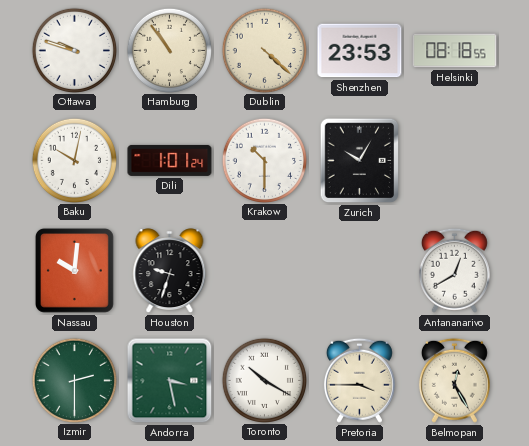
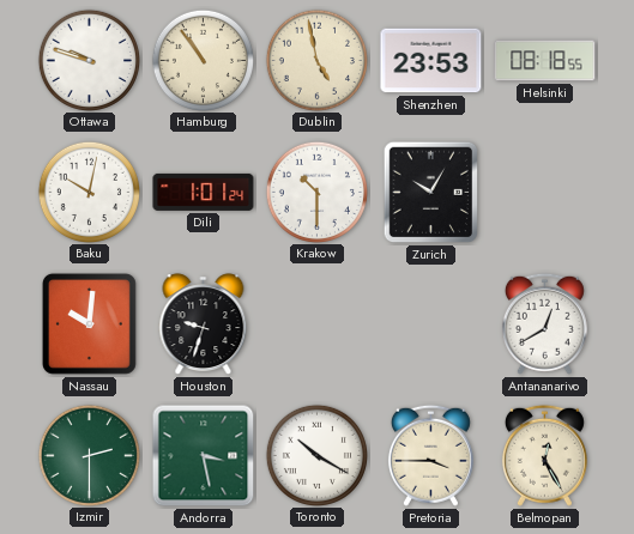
Dublin: 4:22 -> 4:58 (316, 60)
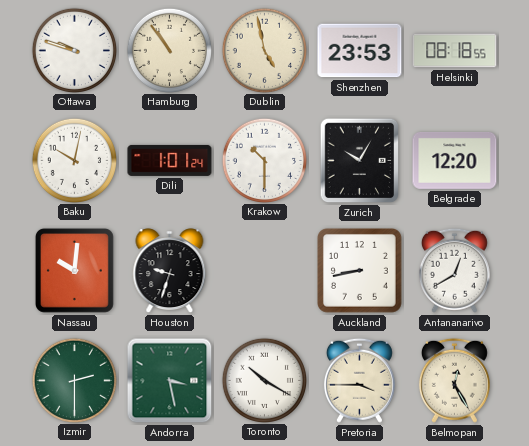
Belgrade: none -> 12:20 (455, 160)
Auckland: none -> 8:43 (360, 271)
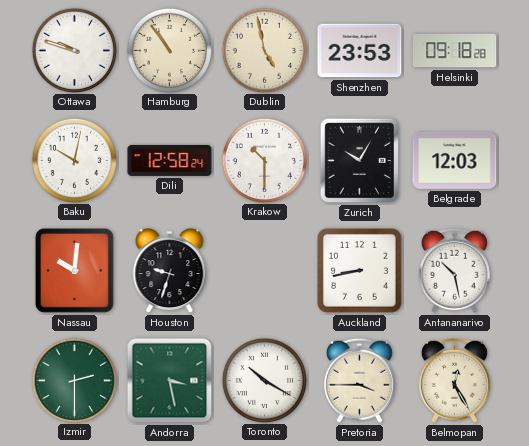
Helsinki: 08:18 -> 09:18 (455, 51)
Dili: 1:01 -> 12:58 (170, 160)
Belgrade: 12:20 -> 12:03 (455, 160)
Antananarivo: 12:40 -> 10:28 (454, 270)
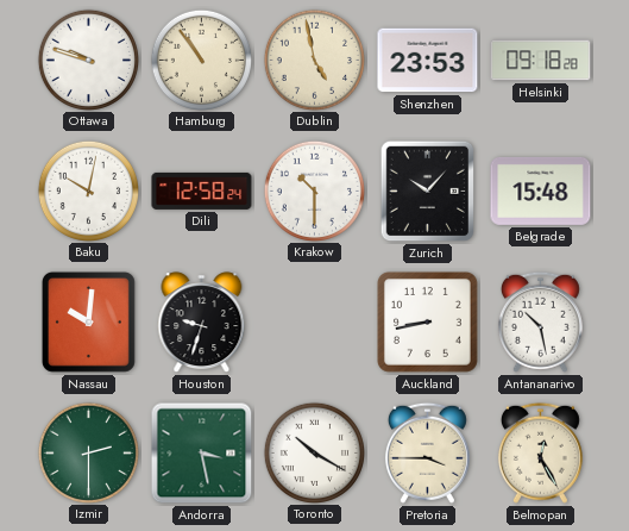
Zurich: 10:05 -> 10:07 (428, 192)
Belgrade: 12:03 -> 15:48 (541, 190)
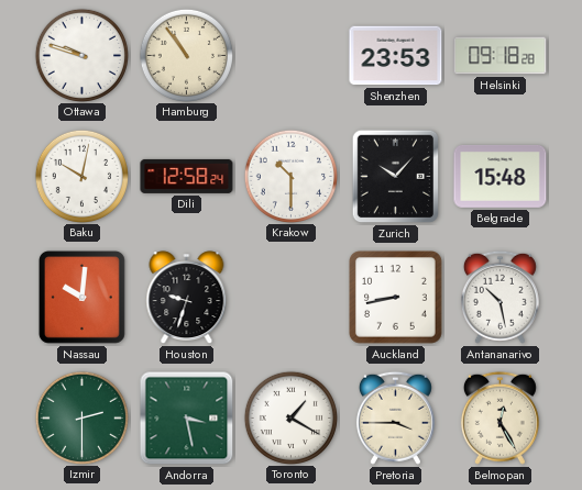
Dublin: 4:58 -> none (314, 60)
Toronto: 10:20 -> 1:20 (290, 417)
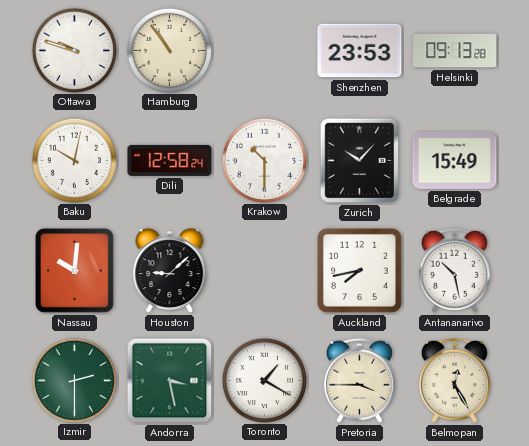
Helsinki: 09:18 -> 09:13 (455, 51)
Belgrade: 15:48 -> 15:49 (455, 160)
Houston: 9:33 -> 9:08 (170, 271)
Auckland: 8:43 -> 7:43 (360, 271)
